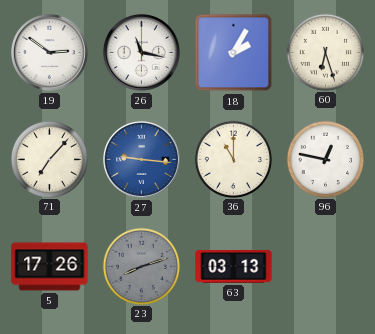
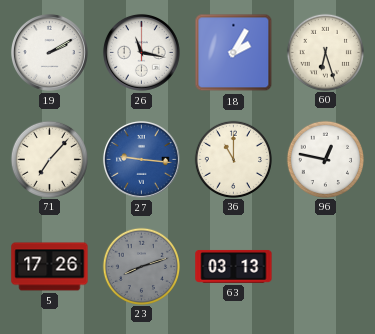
19: 2:51 -> 2:10 (49, 52)
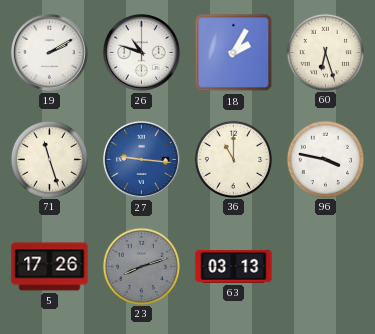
26: 11:17 -> 10:48 (141, 52)
71: 7:07 -> 11:27 (49, 159)
96: 12:47 -> 3:47 (325, 159)
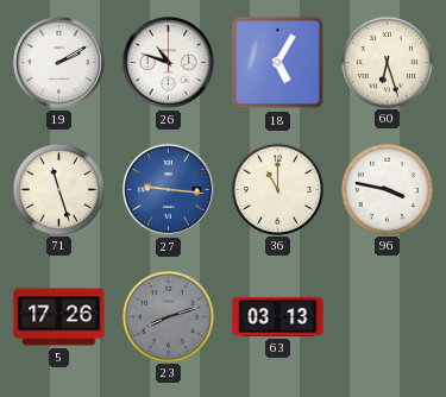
18: 2:05 -> 5:05 (278, 63)
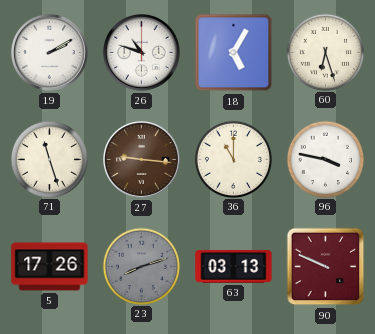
27 dial: blue -> brown (141, 159)
90: none -> 9:49 (326, 267)
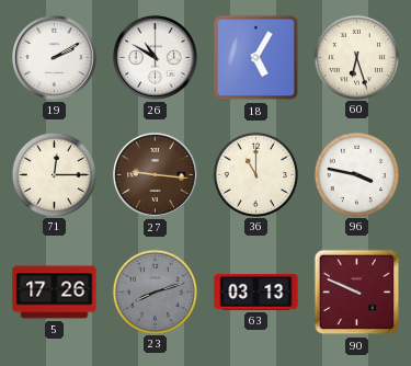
26: 10:48 -> 10:50 (155, 57)
71: 11:27 -> 12:15 (54, 174)
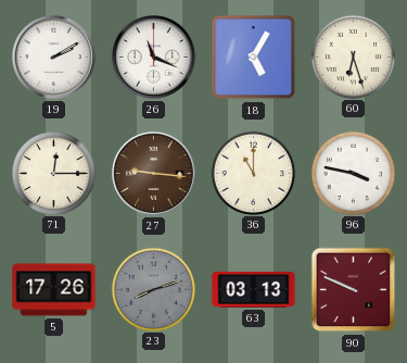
26: 10:50 -> 11:19 (153, 57)
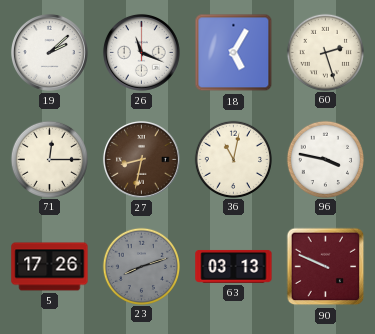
19: 2:10 -> 2:08 (49, 52)
60: 6:27 -> 2:27 (325, 52)
27: 9:16 -> 8:32 (141, 159)
36: 11:00 -> 11:02 (233, 159)
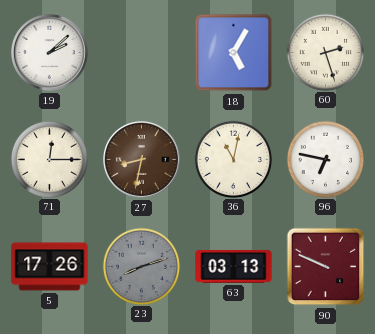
26: 11:19 -> none (141, 52)
96: 3:47 -> 6:47 (325, 159)
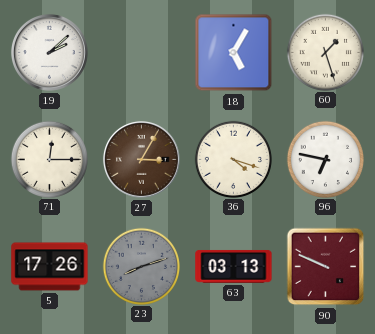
60: 2:27 -> 1:27 (325, 52)
27: 8:32 -> 3:05 (141, 159)
36: 11:02 -> 4:18 (233, 159)
